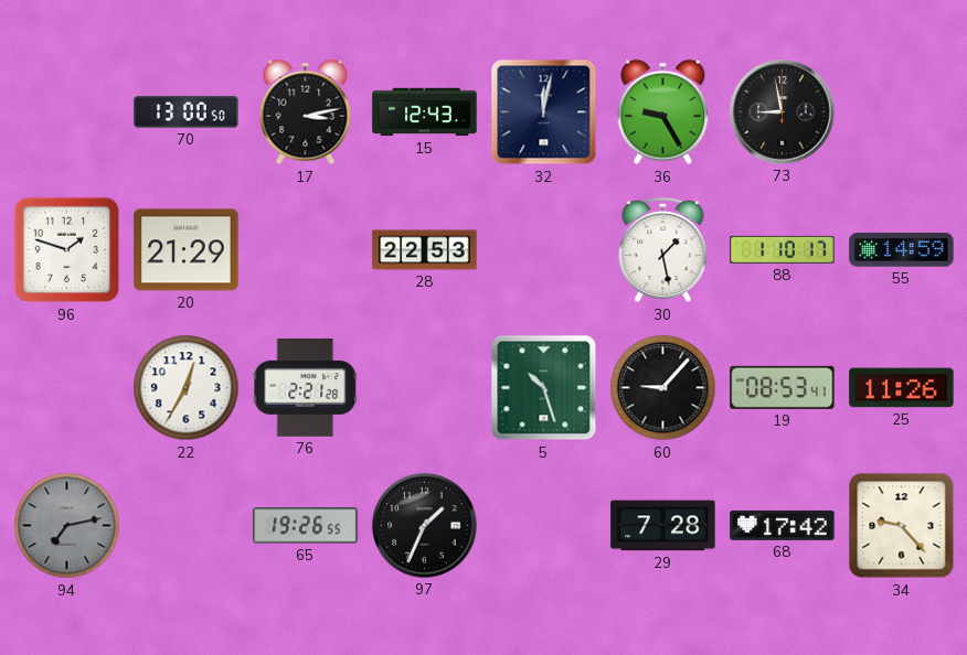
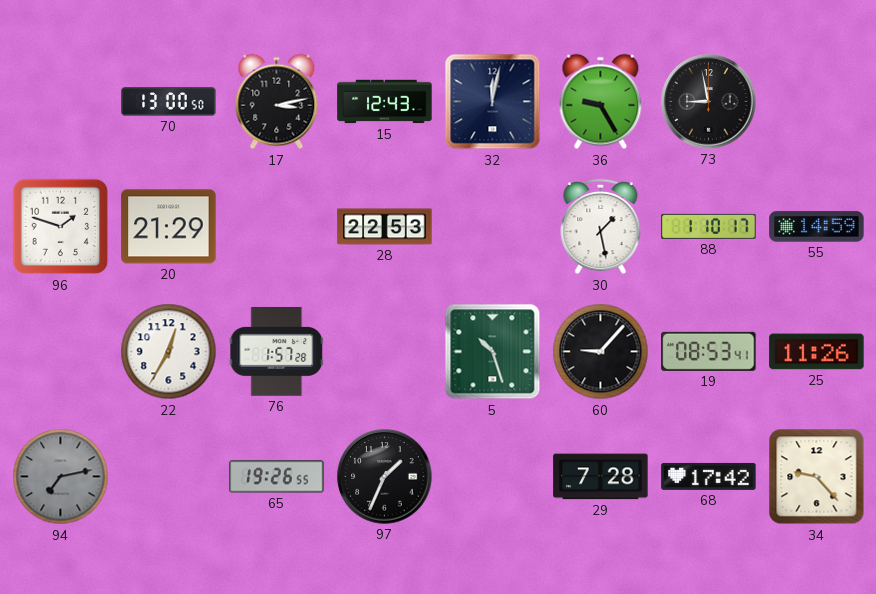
76: 2:21 -> 1:57 (277, 351)
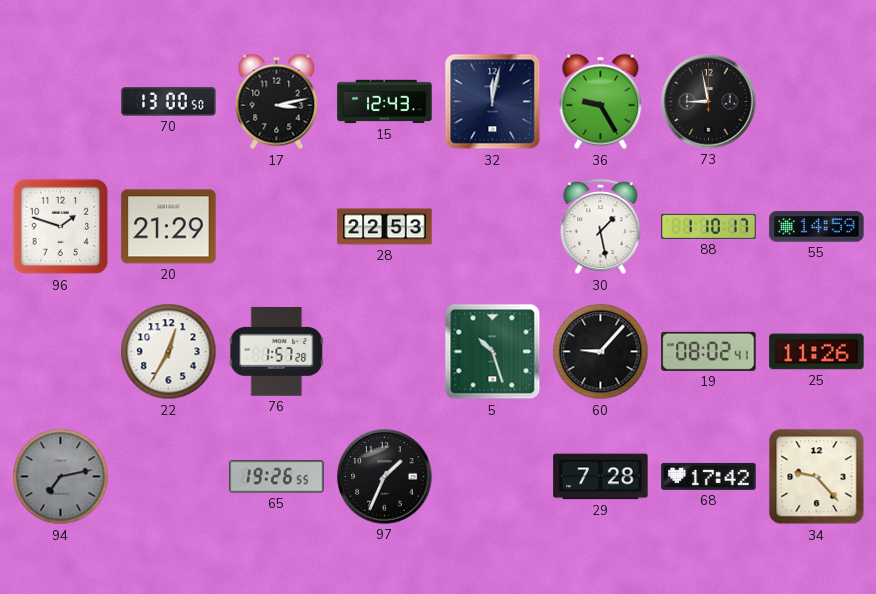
19: 08:53 -> 08:02 (709, 351)
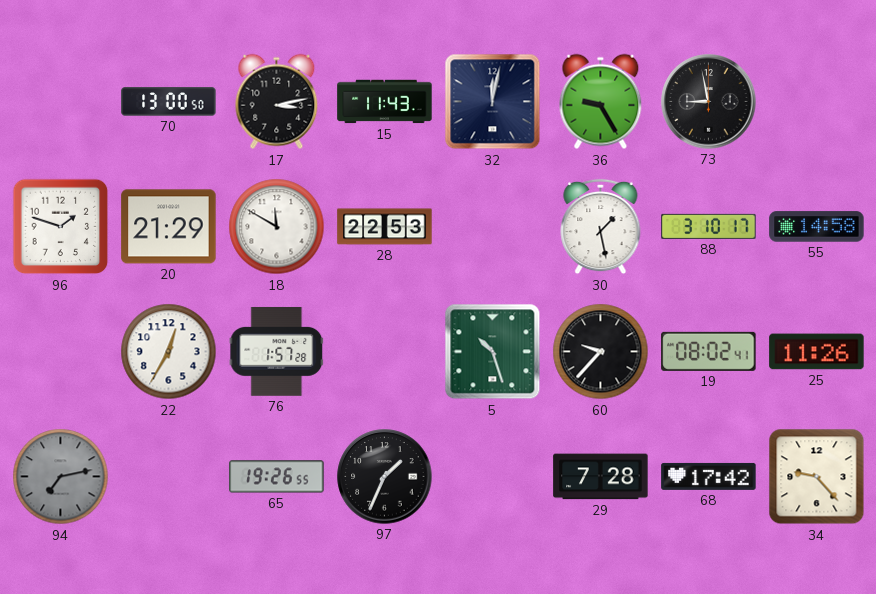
15: 12:43 -> 11:43 (385, 102)
18: none -> 11:50 (277, 227)
88: 1:10 -> 3:10 (709, 226)
55: 14:59 -> 14:58 (817, 227)
60: 9:07 -> 9:37 (601, 352)
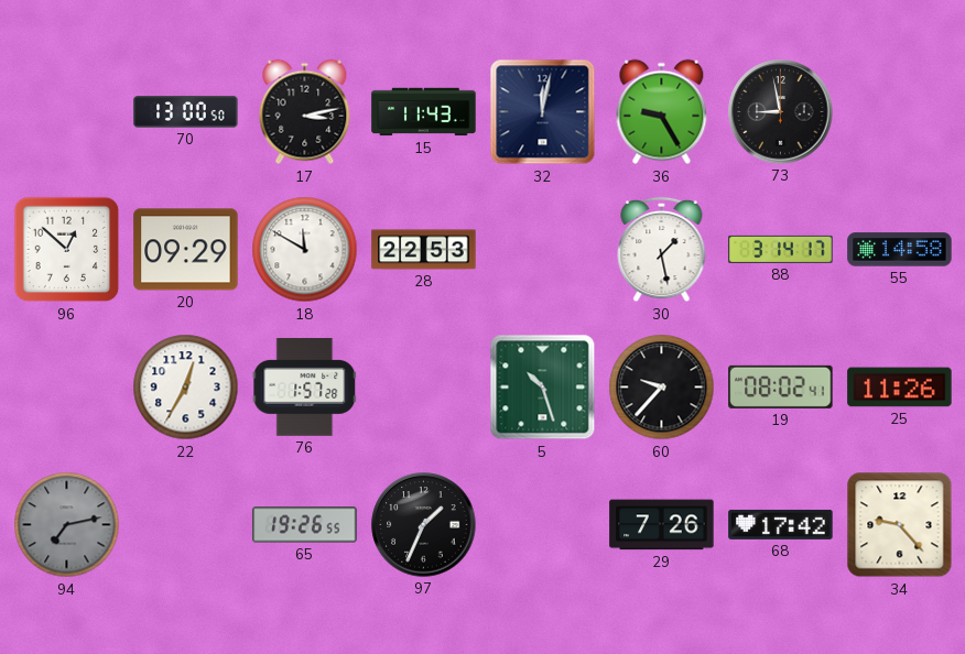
96: 1:48 -> 12:52 (67, 250)
20: 21:29 -> 09:29 (186, 250)
88: 3:10 -> 3:14 (781, 249)
29: 7:28 -> 7:26 (662, 525)
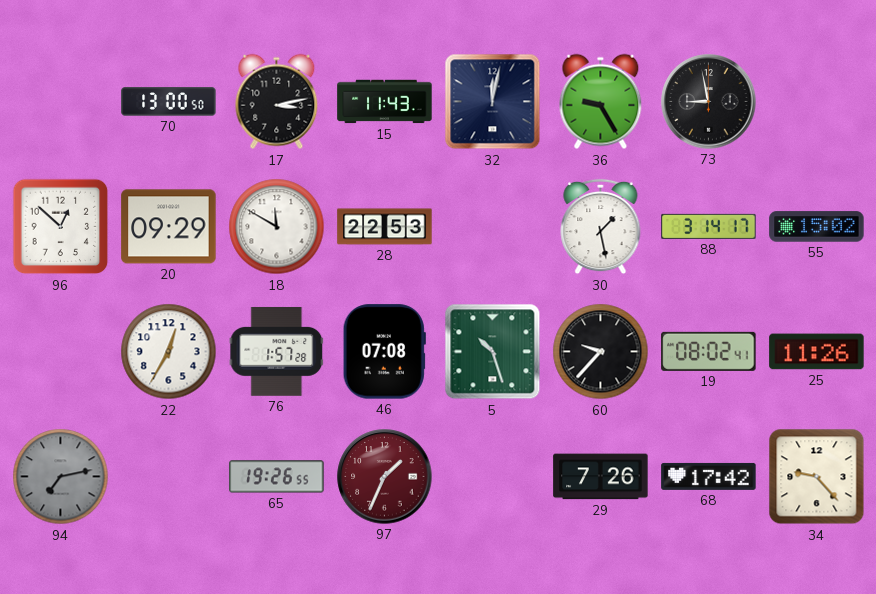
55: 14:58 -> 15:02 (817, 227)
46: none -> 07:08 (384, 352)
97 dial: black -> burgundy (385, 477)
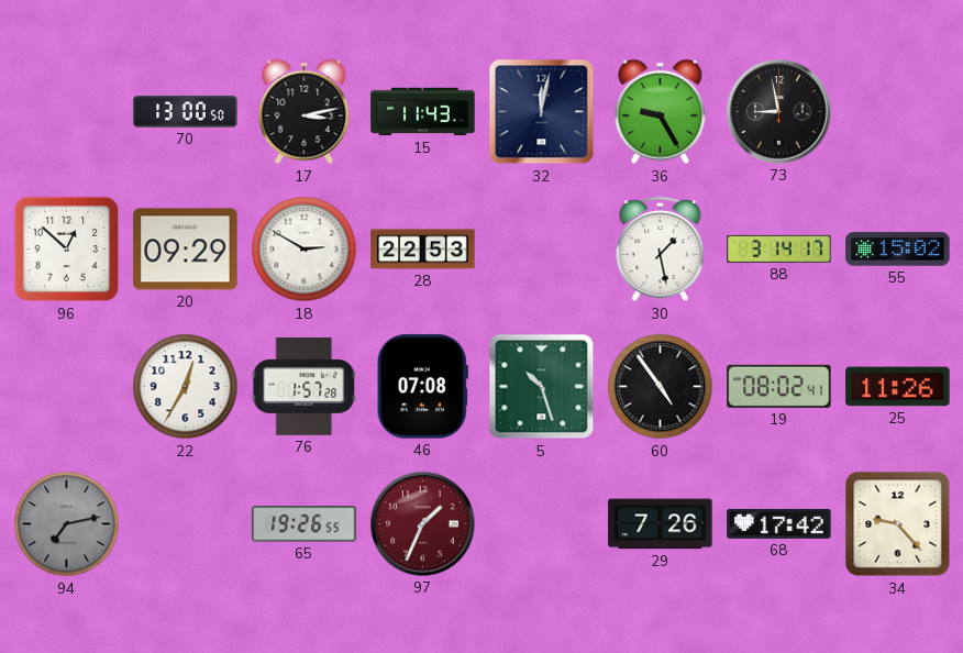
18: 11:50 -> 2:50 (305, 250)
60: 9:37 -> 4:54 (661, 387)
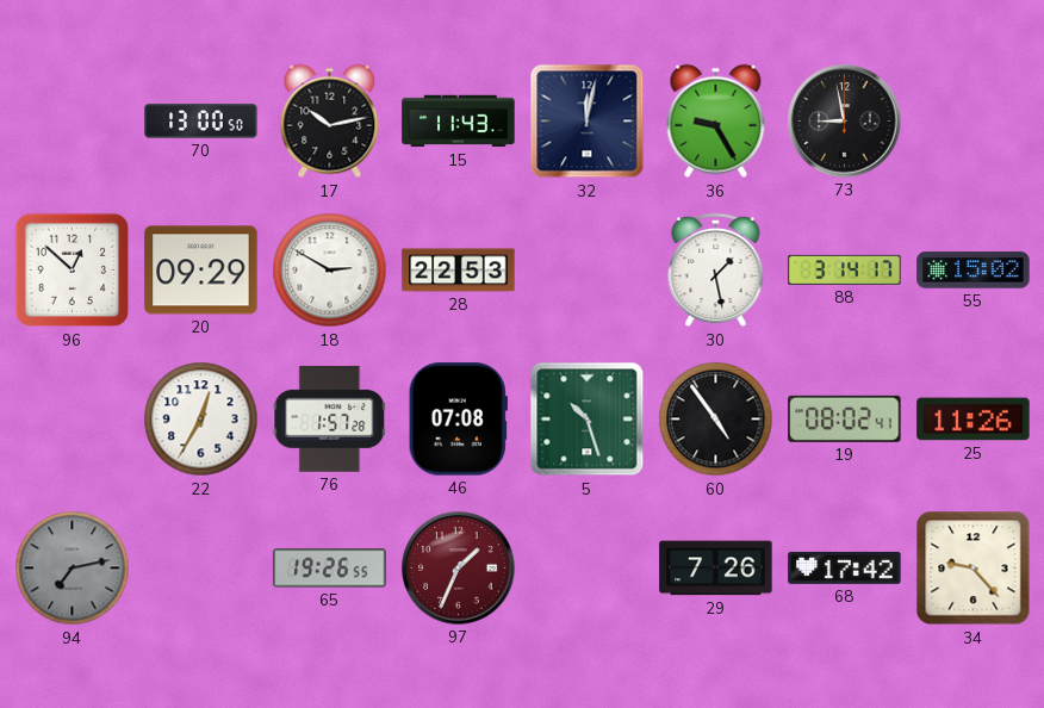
17: 3:13 -> 10:13 (330, 122)
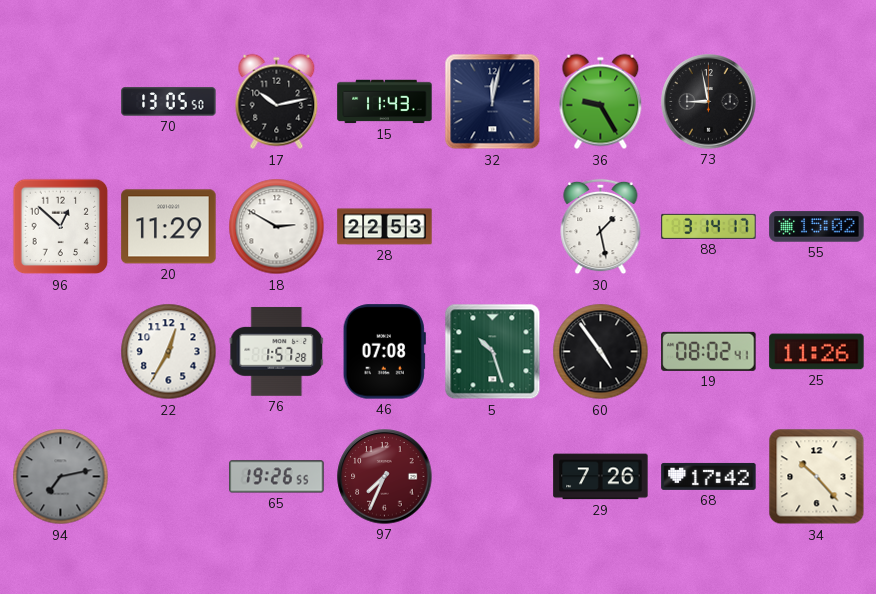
70: 13:00 -> 13:05 (169, 102)
20: 09:29 -> 11:29 (169, 227)
97: 1:34 -> 7:34 (385, 477)
34: 9:23 -> 10:23 (817, 477)
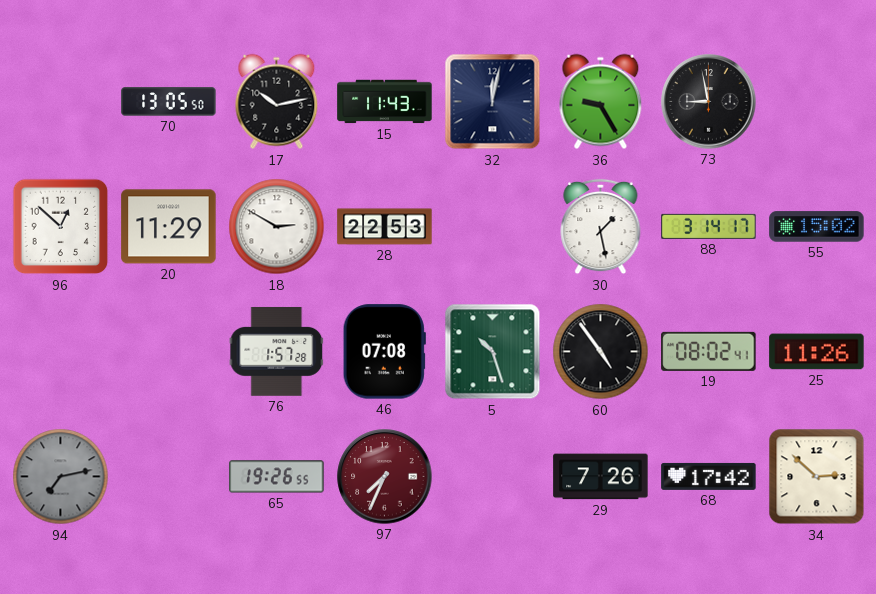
22: 12:35 -> none (169, 352)
34: 10:23 -> 2:52 (817, 477)
